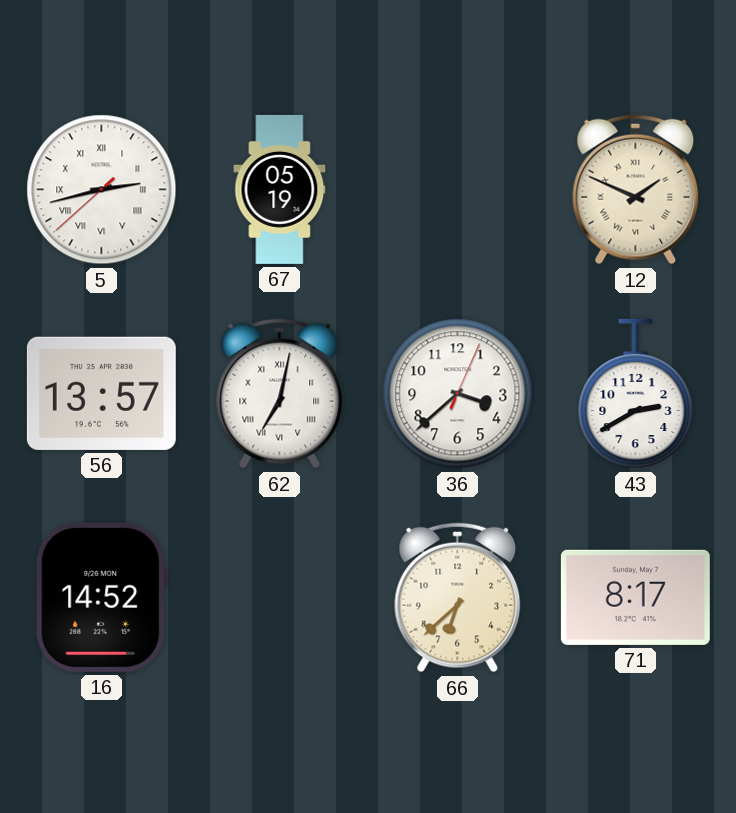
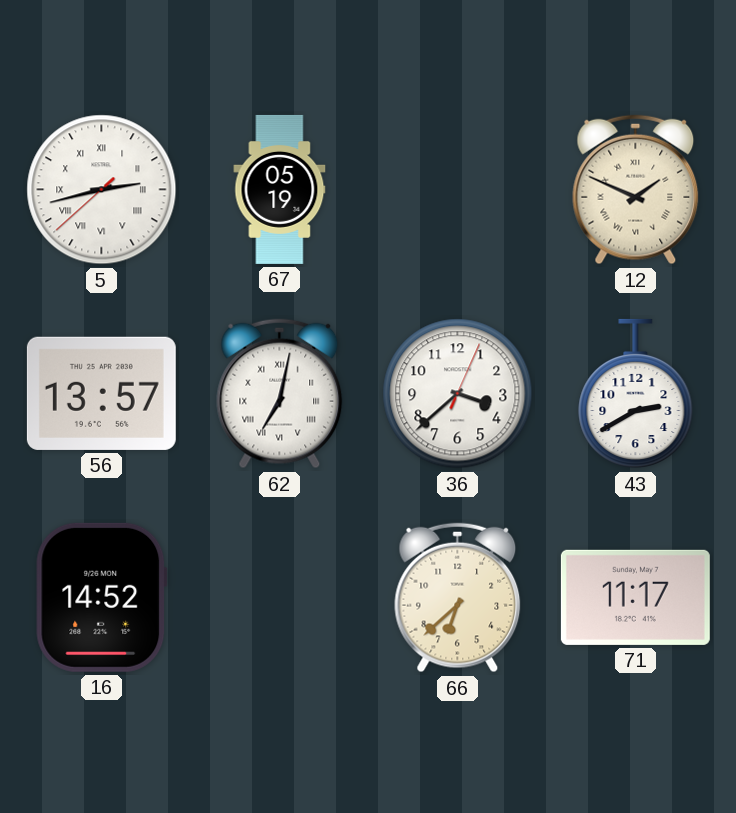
71: 8:17 -> 11:17 (635, 597)
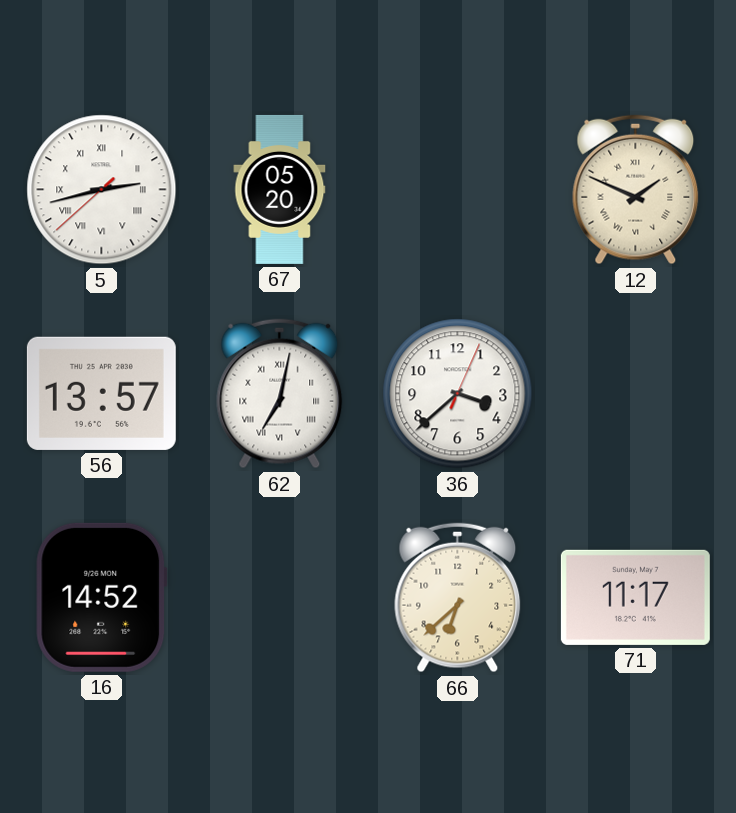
67: 05:19 -> 05:20 (280, 189)
43: 2:40 -> none (636, 394)
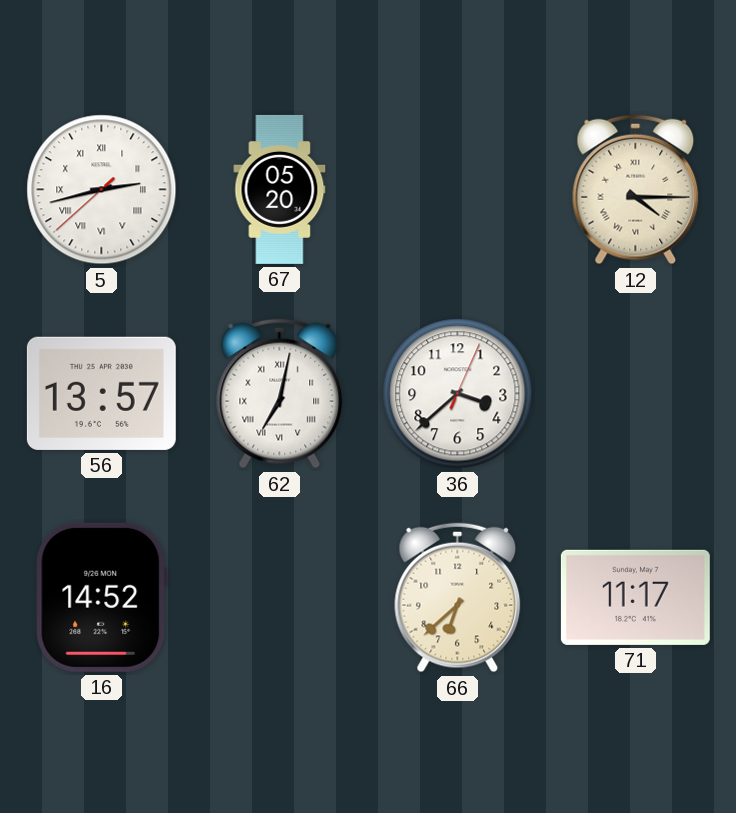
12: 1:49 -> 4:15 (636, 190)
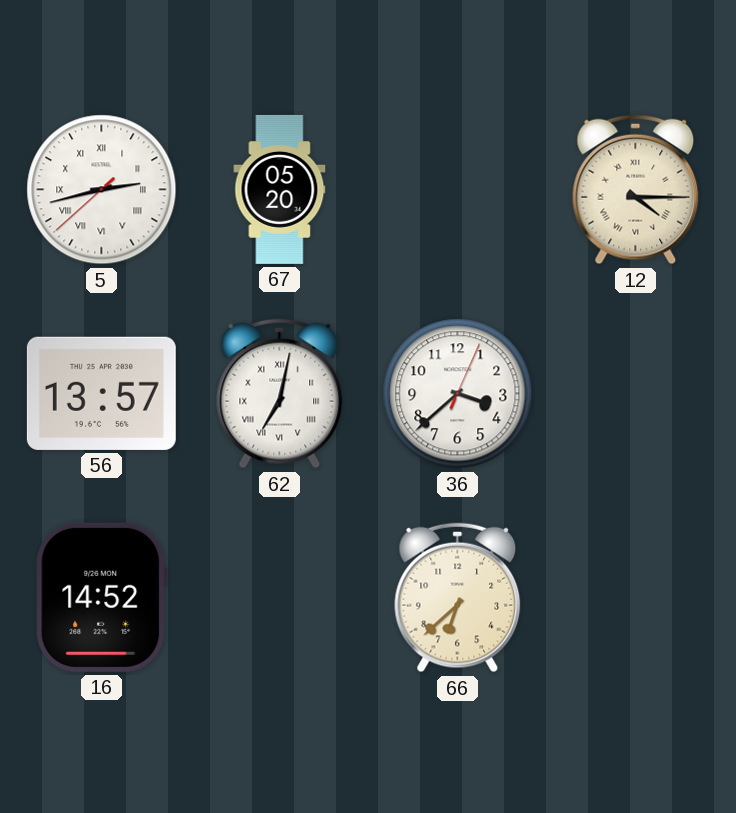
71: 11:17 -> none (635, 597)
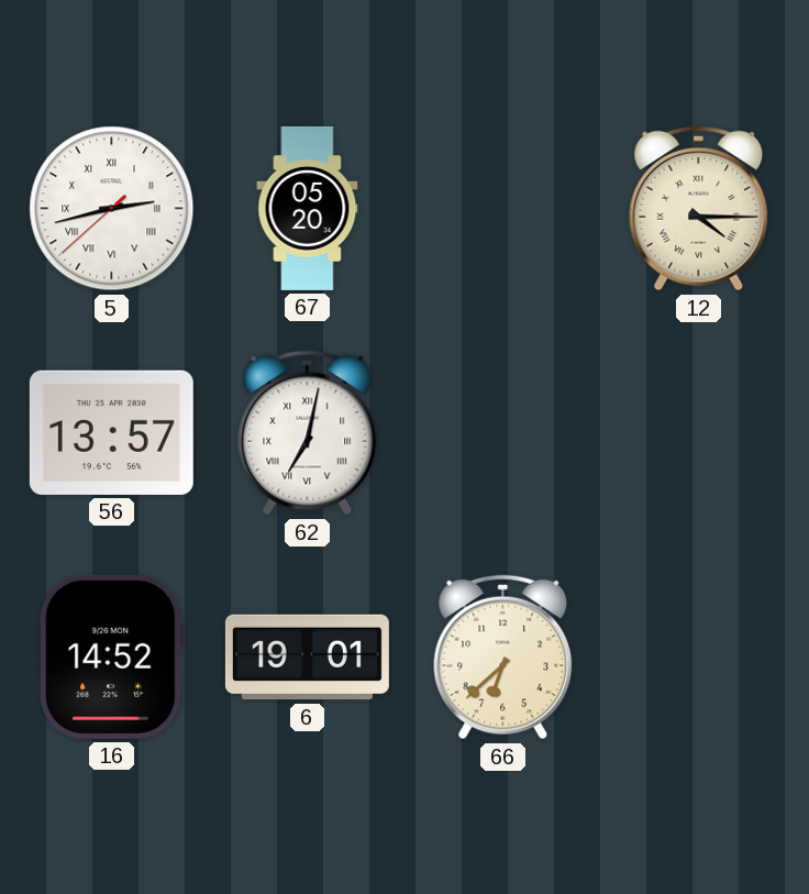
36: 3:38 -> none (458, 394)
6: none -> 19:01 (307, 658)
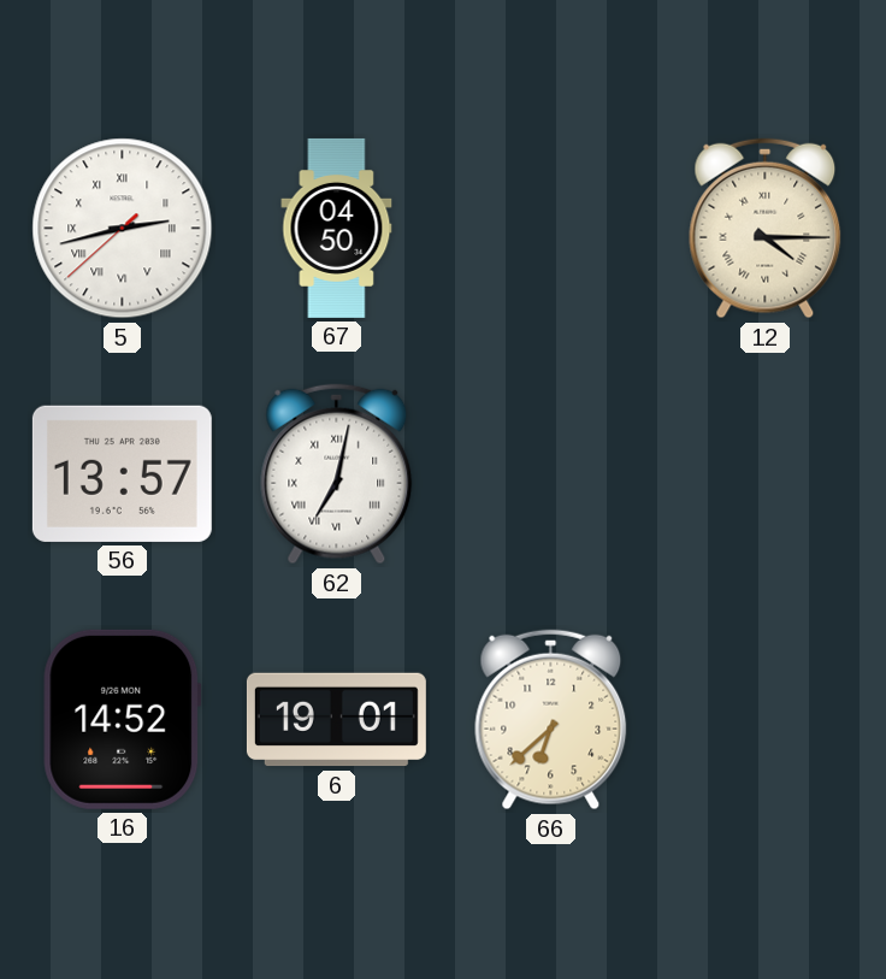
67: 05:20 -> 04:50 (337, 228)
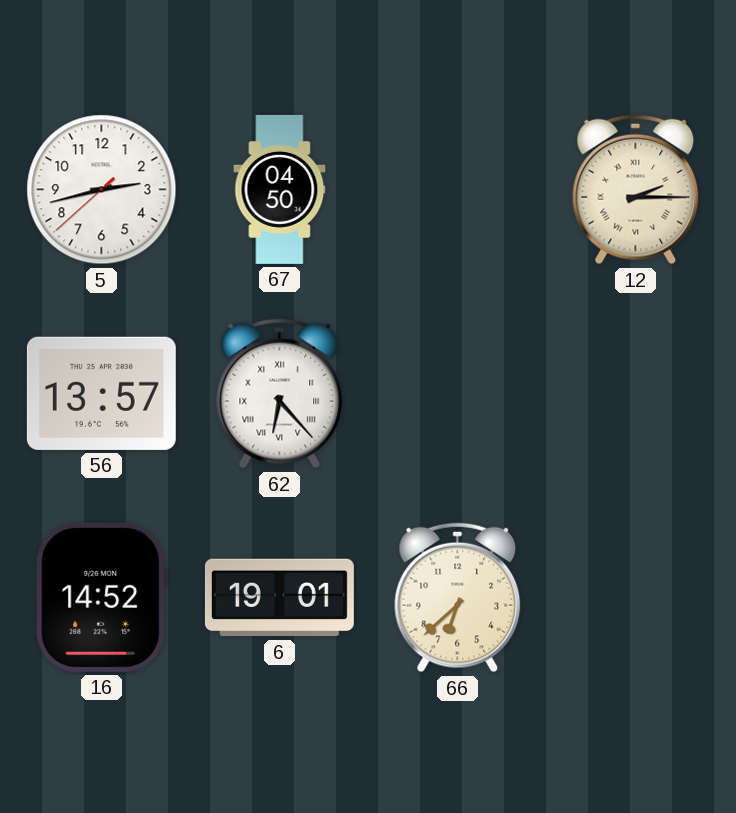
5 numerals: Roman -> Arabic (102, 190)
12: 4:15 -> 2:15 (636, 190)
62: 7:02 -> 6:23 (280, 394)
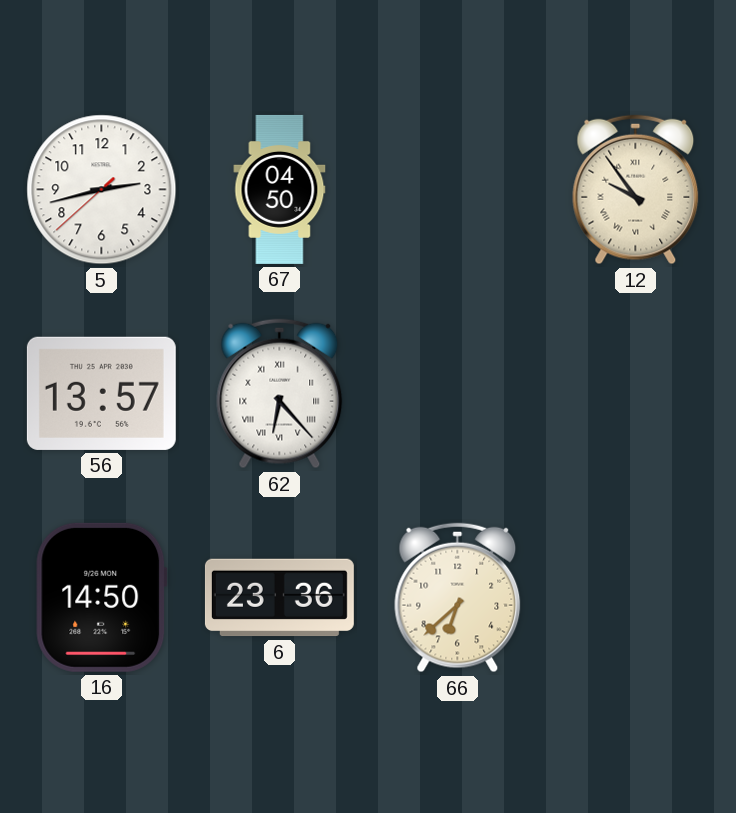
12: 2:15 -> 9:54 (636, 190)
16: 14:52 -> 14:50 (102, 597)
6: 19:01 -> 23:36 (279, 598)
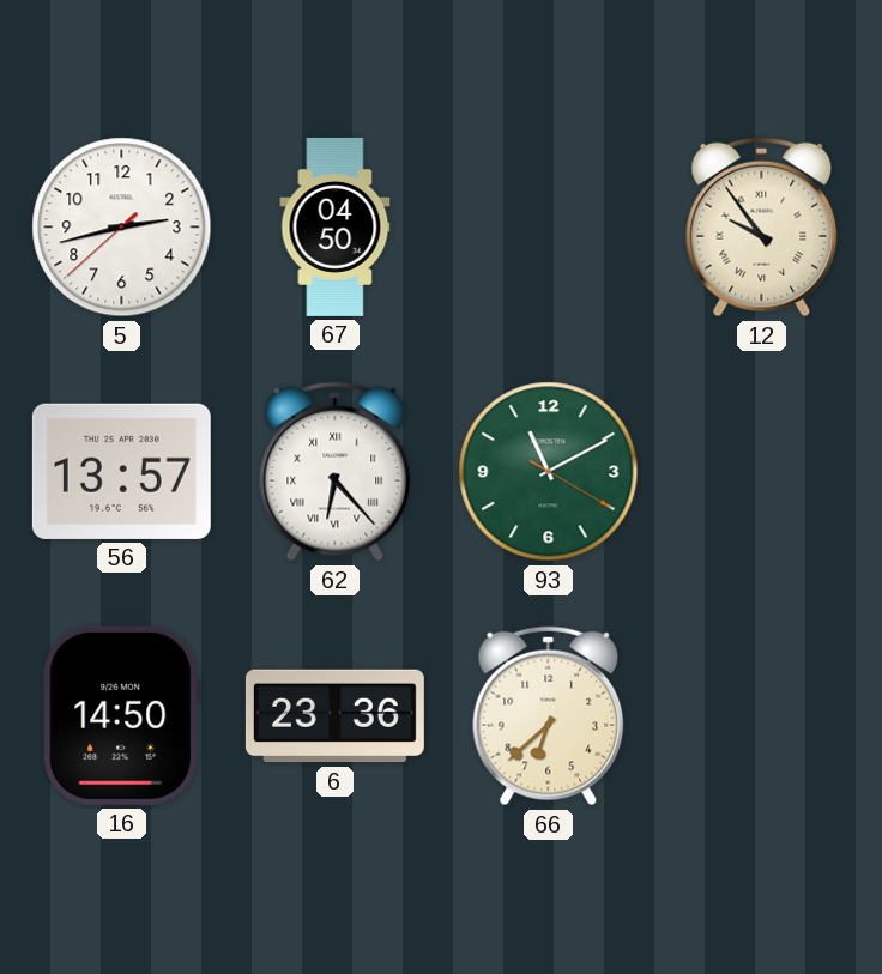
93: none -> 11:10 (549, 472)
